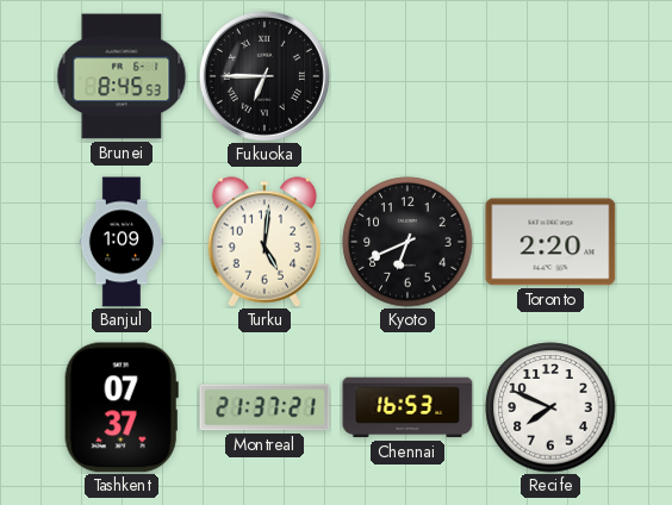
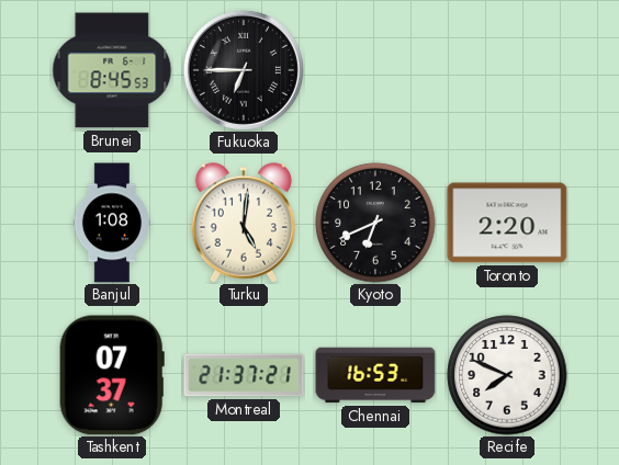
Banjul: 1:09 -> 1:08 (111, 223)
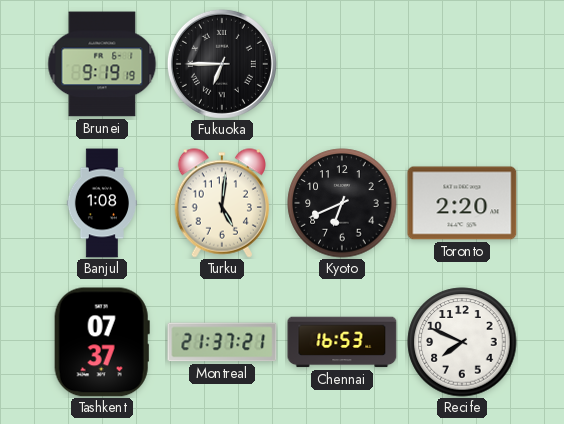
Brunei: 8:45 -> 9:19 (102, 64)
